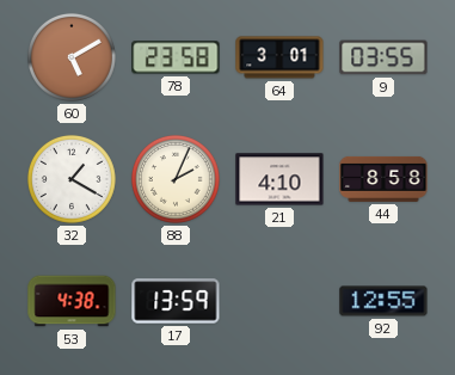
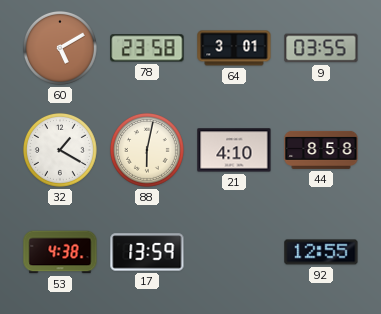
88: 2:04 -> 6:02 (147, 150)
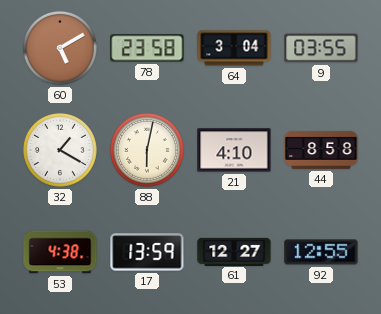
64: 3:01 -> 3:04 (234, 48)
61: none -> 12:27 (234, 251)
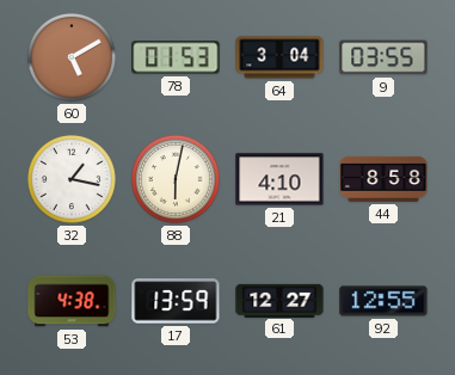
78: 23:58 -> 01:53 (176, 57)
32: 1:20 -> 1:17 (72, 179)
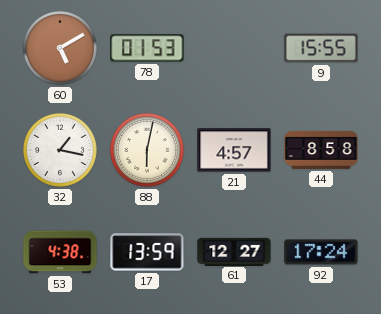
64: 3:04 -> none (279, 57)
9: 03:55 -> 15:55 (321, 48)
21: 4:10 -> 4:57 (234, 150)
92: 12:55 -> 17:24 (321, 252)
